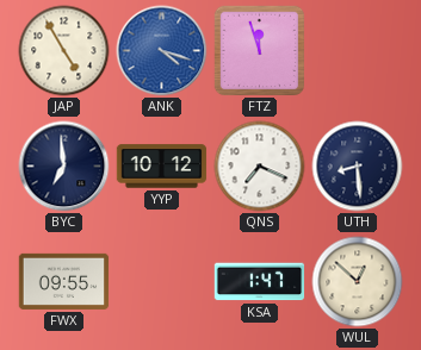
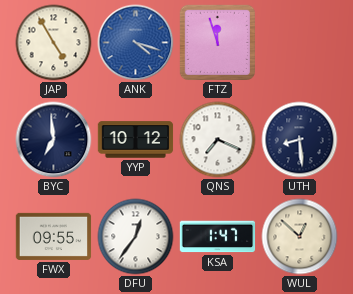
DFU: none -> 12:36 (136, 237)
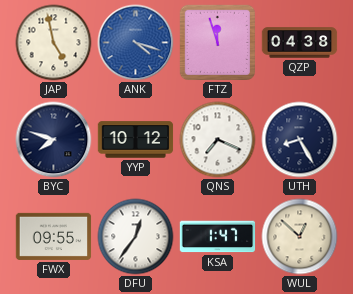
JAP: 4:55 -> 4:58 (54, 43)
QZP: none -> 04:38 (300, 43)
BYC: 6:59 -> 7:48 (54, 140)
UTH: 8:29 -> 8:25 (300, 140)
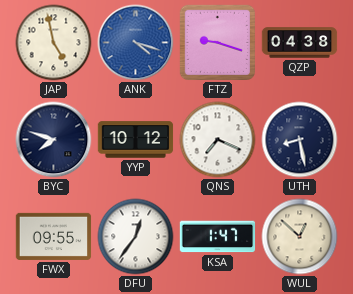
FTZ: 11:57 -> 9:18 (217, 42)
UTH: 8:25 -> 8:28 (300, 140)
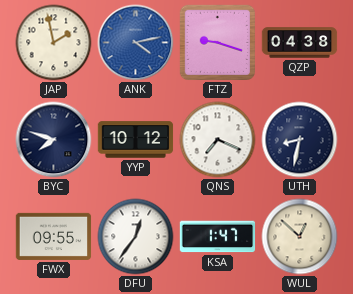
JAP: 4:58 -> 1:58 (54, 43)
ANK: 4:18 -> 4:13 (136, 43)
UTH: 8:28 -> 8:32 (300, 140)
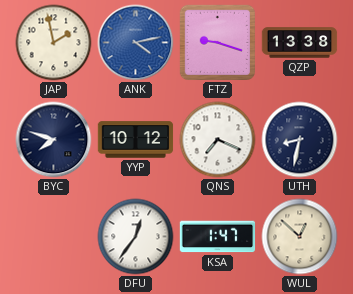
QZP: 04:38 -> 13:38 (300, 43)
FWX: 09:55 -> none (54, 236)
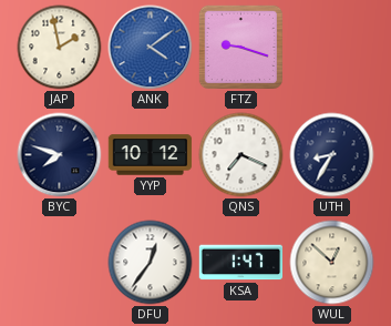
ANK: 4:13 -> 4:09 (151, 48)
QZP: 13:38 -> none (300, 43)
UTH: 8:32 -> 8:35 (332, 155)
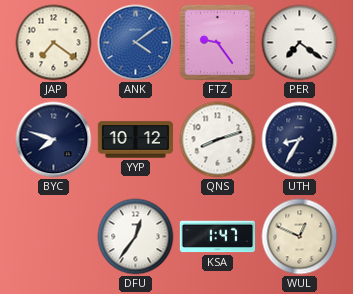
JAP: 1:58 -> 7:21 (54, 43)
FTZ: 9:18 -> 9:24 (217, 42)
PER: none -> 7:21 (300, 43)
QNS: 7:19 -> 8:12 (218, 140)
WUL: 12:52 -> 12:49 (300, 237)
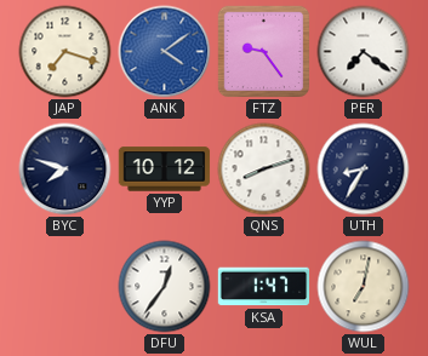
JAP: 7:21 -> 7:18 (65, 52)
WUL: 12:49 -> 7:02 (364, 287)
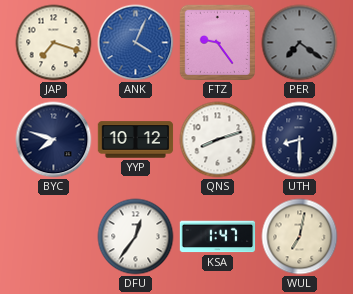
ANK: 4:09 -> 4:04 (136, 43)
PER dial: white -> grey (300, 43)
UTH: 8:35 -> 8:30 (300, 140)
